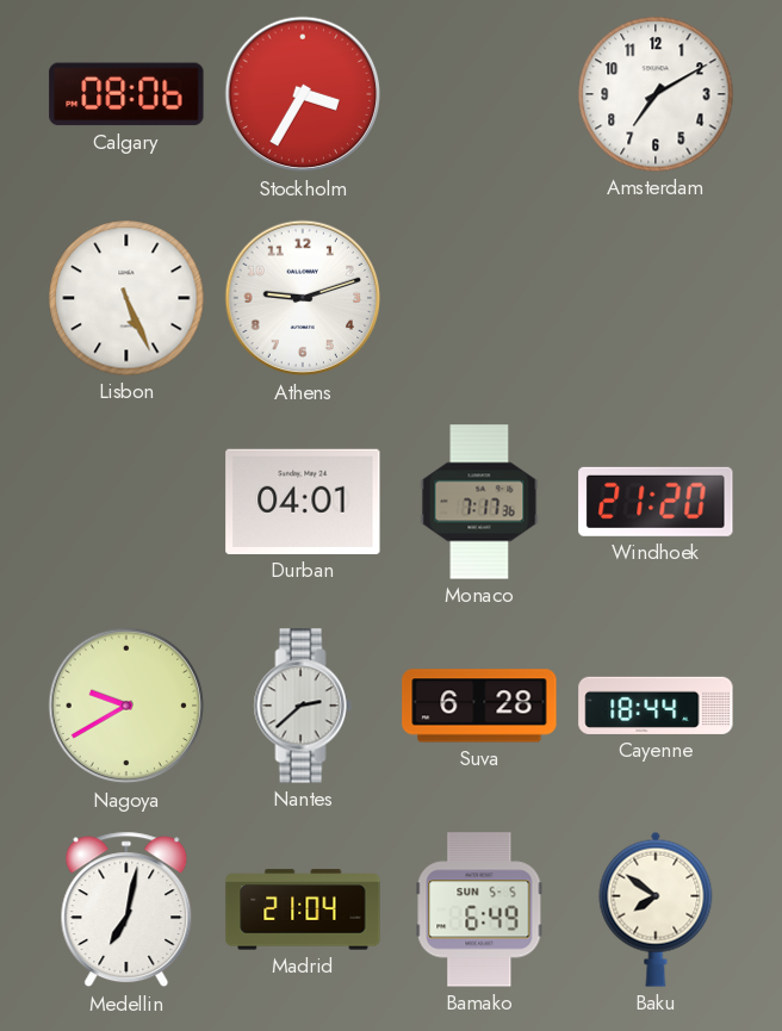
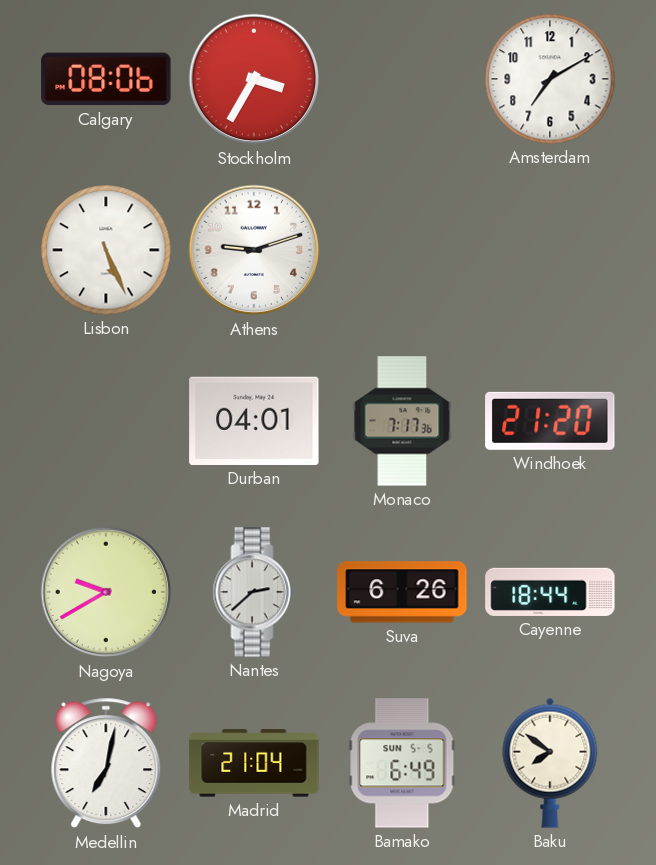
Suva: 6:28 -> 6:26 (402, 592)
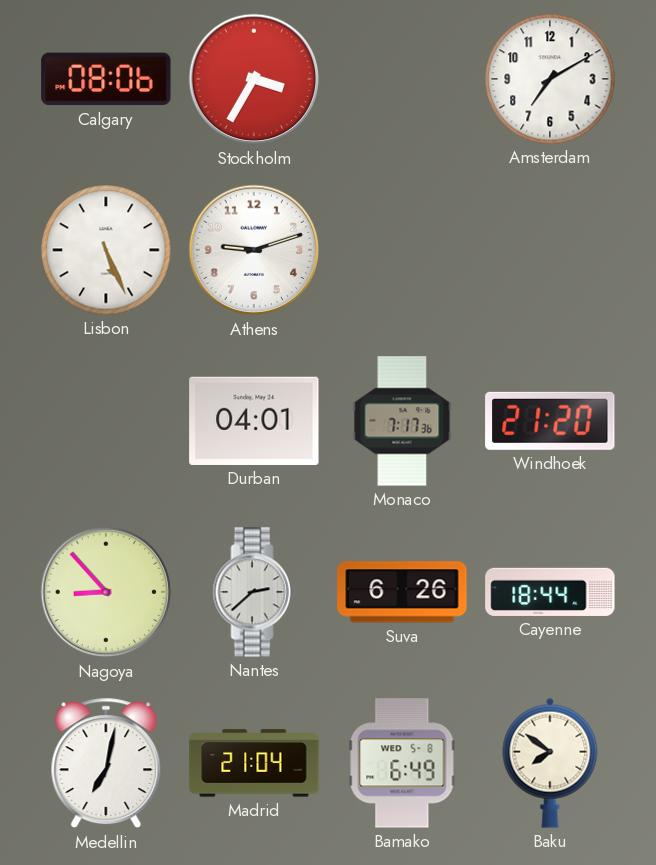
Nagoya: 9:40 -> 8:53 (106, 592)
Bamako date: SUN 5-5 -> WED 5-8 (402, 763)
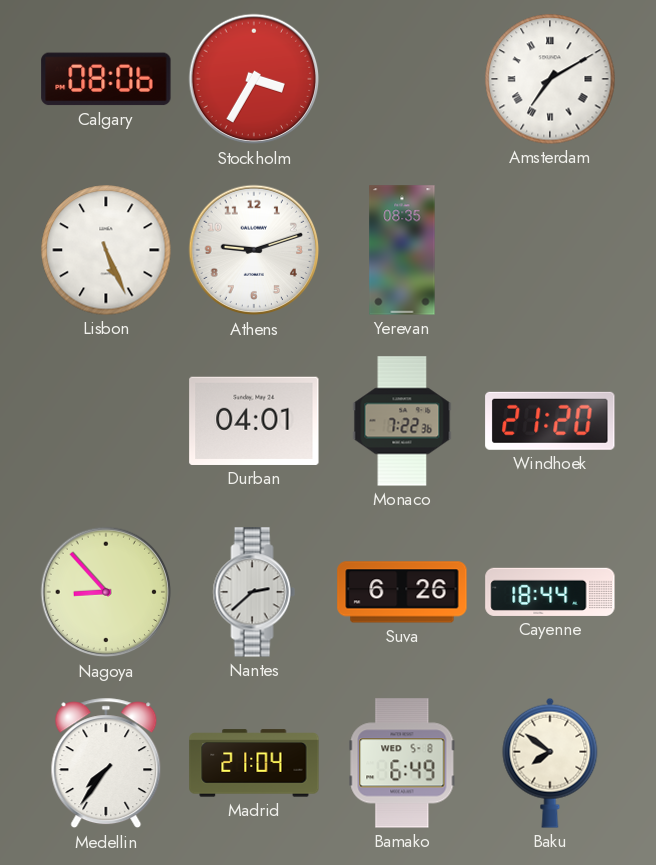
Amsterdam numerals: Arabic -> Roman (550, 79)
Yerevan: none -> 08:35 (402, 250)
Monaco: 7:17 -> 7:22 (402, 421)
Medellin: 7:02 -> 7:36 (106, 763)
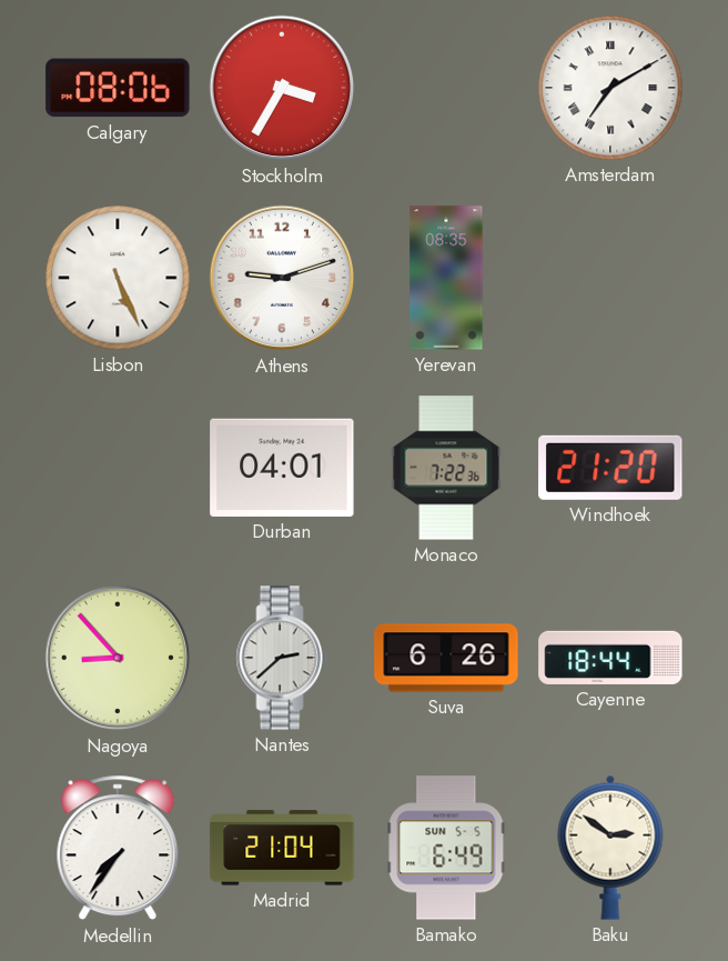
Bamako date: WED 5-8 -> SUN 5-5 (446, 848)
Baku: 7:51 -> 2:51 (610, 848)
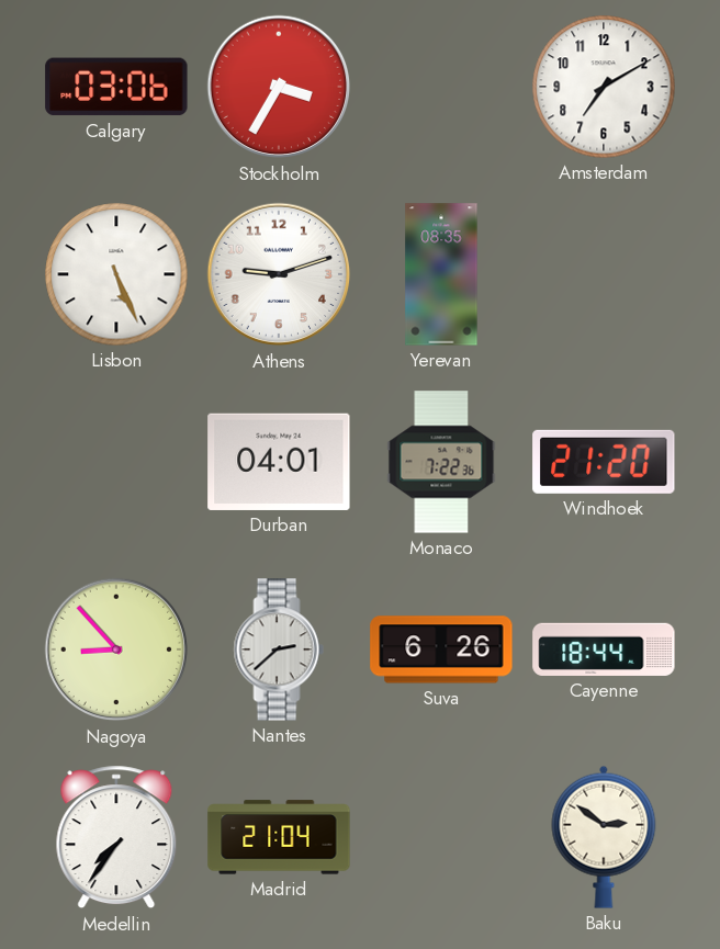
Calgary: 08:06 -> 03:06 (116, 87)
Amsterdam numerals: Roman -> Arabic (604, 87)
Bamako: 6:49 -> none (446, 848)
